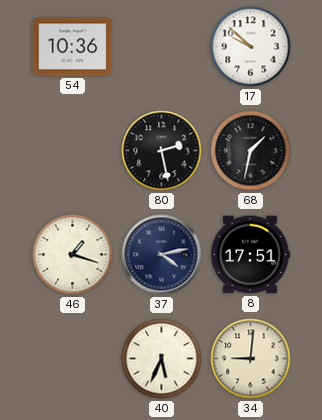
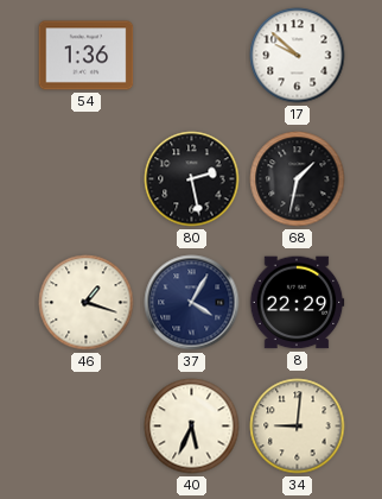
54: 10:36 -> 1:36 (87, 56)
37: 4:13 -> 4:05 (192, 303)
8: 17:51 -> 22:29 (297, 303)
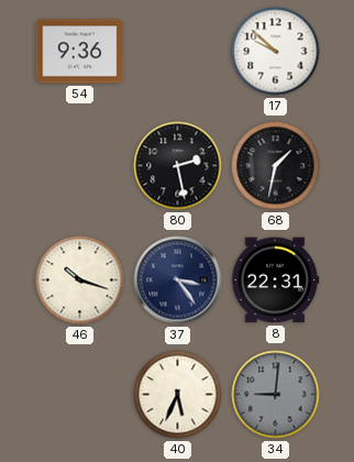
54: 1:36 -> 9:36 (80, 52)
46: 1:18 -> 10:18 (80, 280)
37: 4:05 -> 3:24 (178, 280)
8: 22:29 -> 22:31 (275, 280)
34 dial: cream -> grey (276, 395)
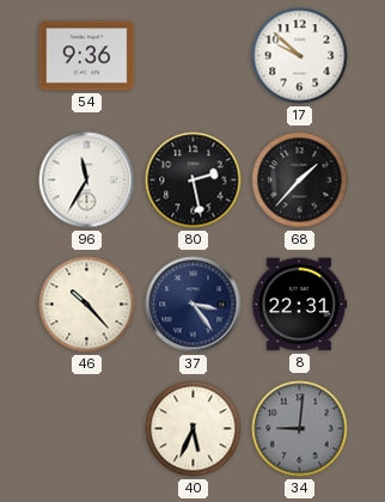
96: none -> 11:35 (87, 180)
68: 1:32 -> 1:37 (300, 180)
46: 10:18 -> 10:23 (87, 305)
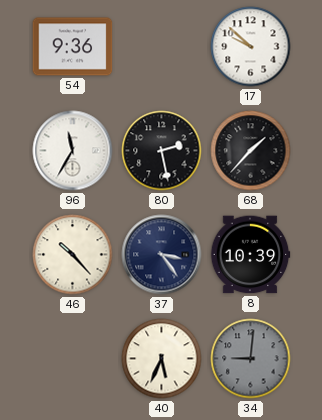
8: 22:31 -> 10:39 (250, 255)
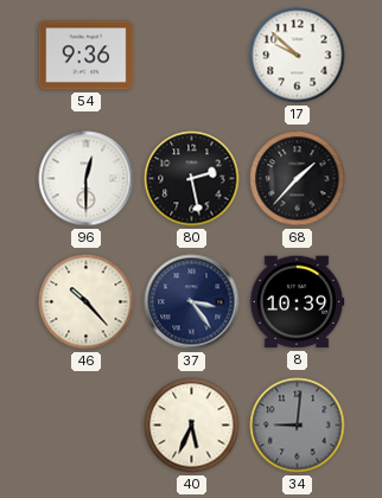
96: 11:35 -> 12:30 (87, 179)
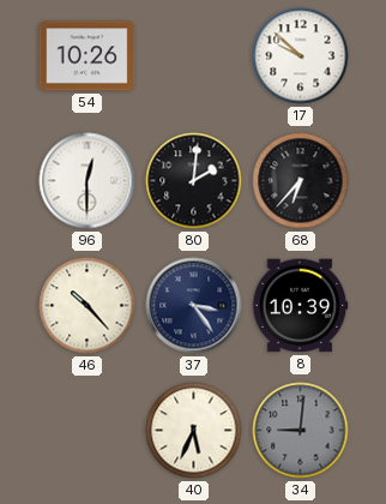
54: 9:36 -> 10:26 (88, 56)
80: 2:28 -> 2:01 (194, 181)
68: 1:37 -> 6:37 (301, 181)
